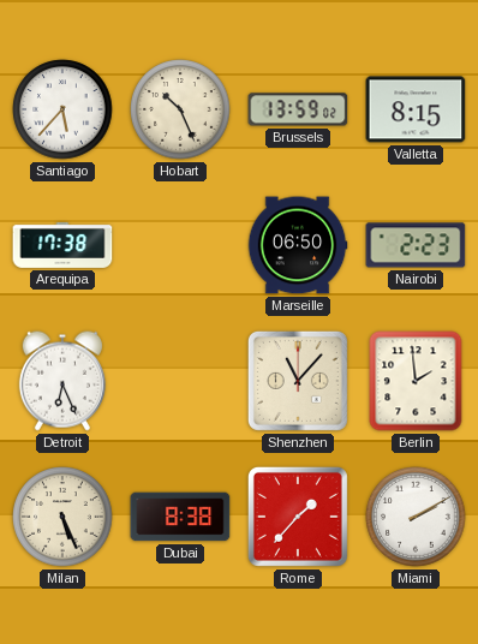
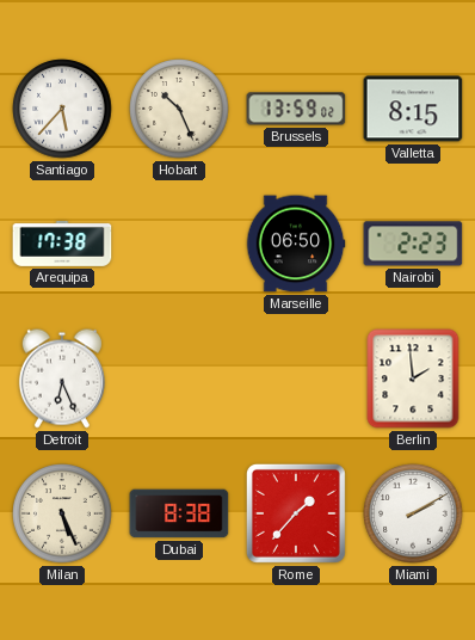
Shenzhen: 11:07 -> none (298, 381)
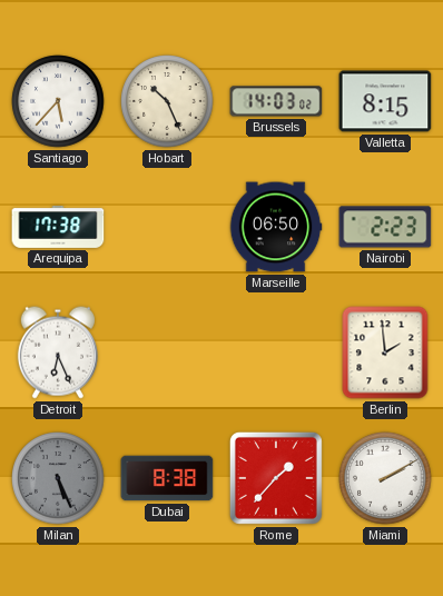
Brussels: 13:59 -> 14:03 (276, 101)
Milan dial: cream -> grey (58, 478)
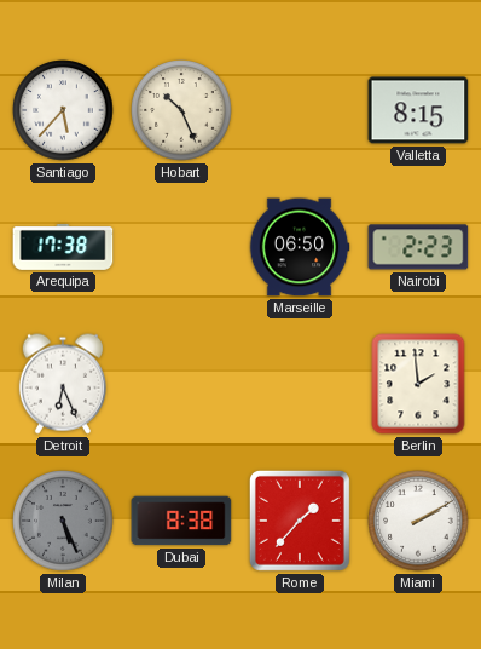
Brussels: 14:03 -> none (276, 101)
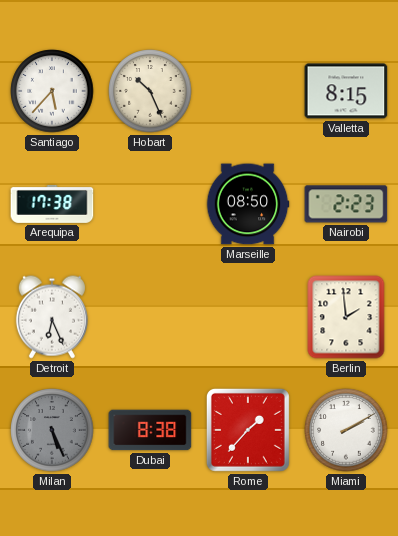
Marseille: 06:50 -> 08:50 (248, 204)
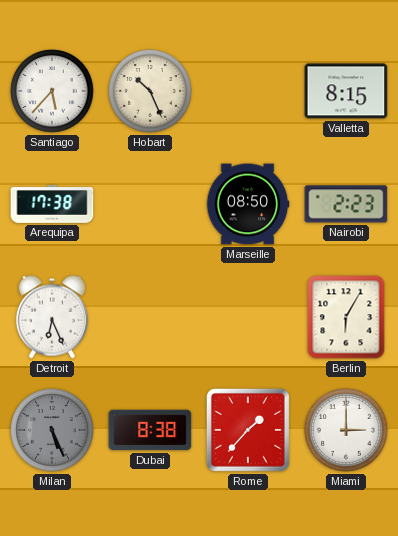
Berlin: 1:59 -> 6:05 (346, 317)
Miami: 2:10 -> 3:00 (346, 430)
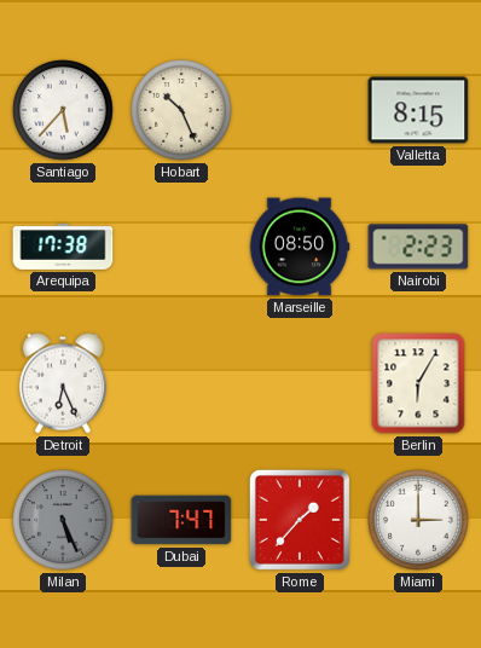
Dubai: 8:38 -> 7:47 (181, 520)
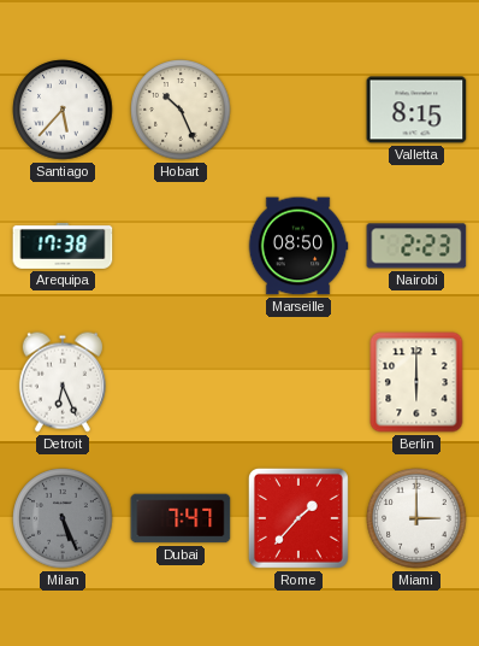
Berlin: 6:05 -> 6:00 (416, 382)
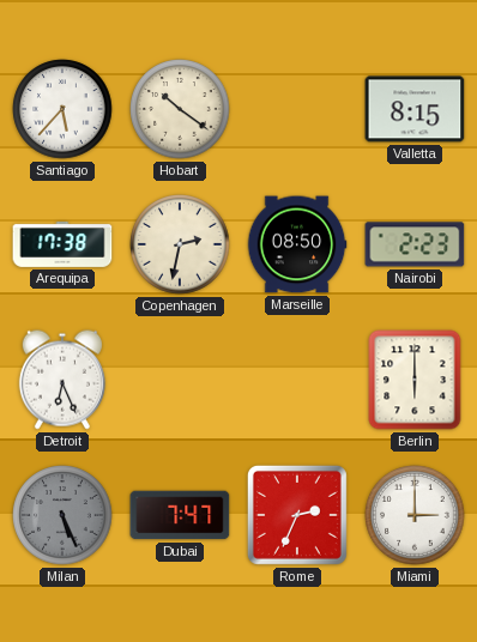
Hobart: 10:26 -> 10:21 (180, 109)
Copenhagen: none -> 2:32 (180, 244)
Rome: 1:37 -> 2:34 (297, 515)
